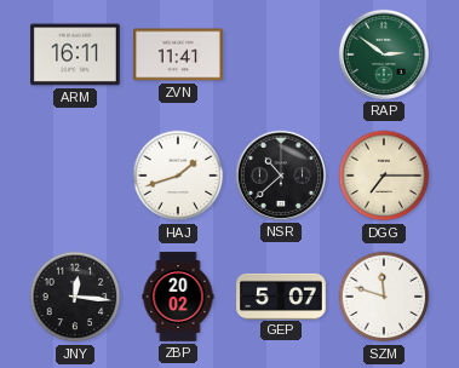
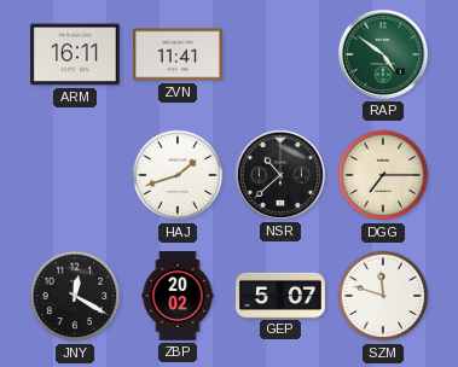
RAP: 2:51 -> 4:51 (383, 54)
JNY: 12:16 -> 12:20 (75, 296)
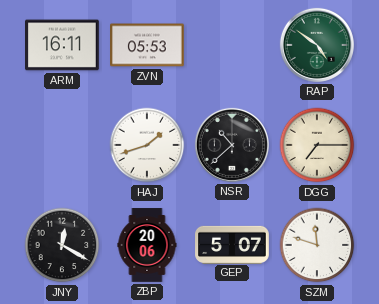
ZVN: 11:41 -> 05:53 (148, 45)
ZBP: 20:02 -> 20:06 (147, 245)
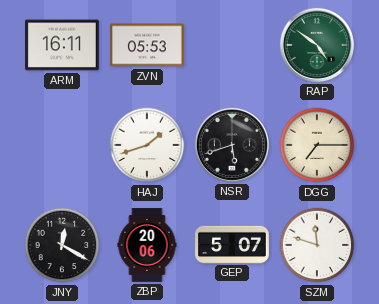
NSR: 10:38 -> 5:42 (232, 145)
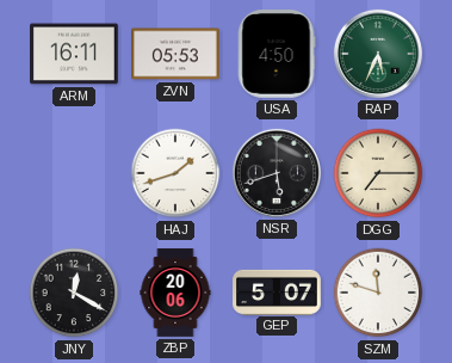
USA: none -> 4:50 (277, 55)
RAP: 4:51 -> 5:34 (378, 54)
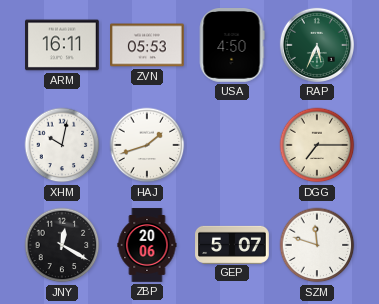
XHM: none -> 10:02 (62, 145)
NSR: 5:42 -> none (277, 173)
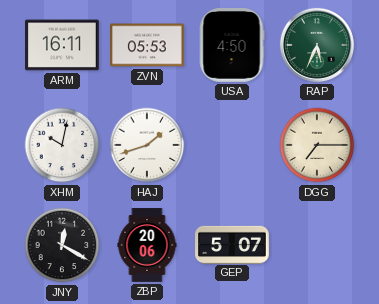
SZM: 11:48 -> none (317, 245)
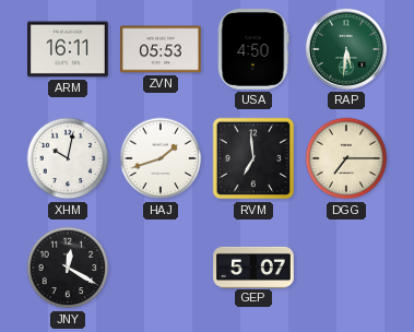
RAP: 5:34 -> 5:31 (346, 49)
RVM: none -> 6:59 (253, 158)
ZBP: 20:06 -> none (147, 245)
